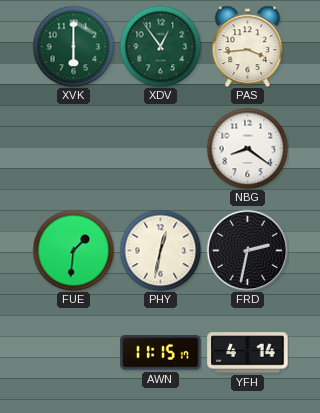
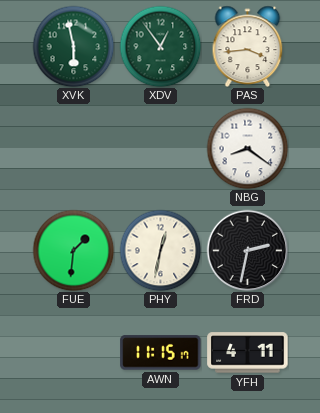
XVK: 6:00 -> 5:58 (73, 46)
YFH: 4:14 -> 4:11 (248, 353)
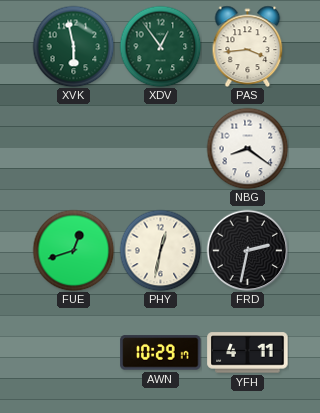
FUE: 1:31 -> 12:42 (73, 250)
AWN: 11:15 -> 10:29 (161, 353)
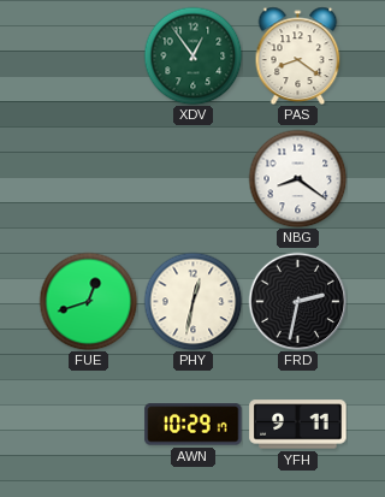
XVK: 5:58 -> none (73, 46)
PAS: 3:44 -> 8:21 (298, 55)
YFH: 4:11 -> 9:11 (298, 425)
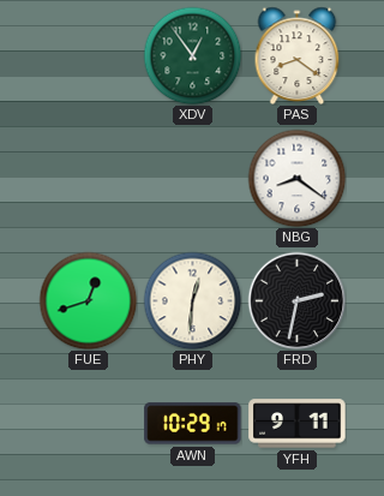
PHY: 12:32 -> 12:31 (192, 300)
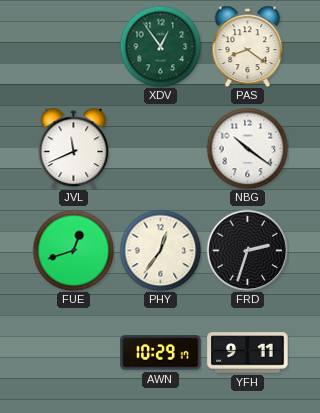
JVL: none -> 11:41 (74, 148)
NBG: 8:21 -> 10:21 (247, 148)
PHY: 12:31 -> 12:36 (160, 250)
FRD: 2:32 -> 2:33 (247, 250)
